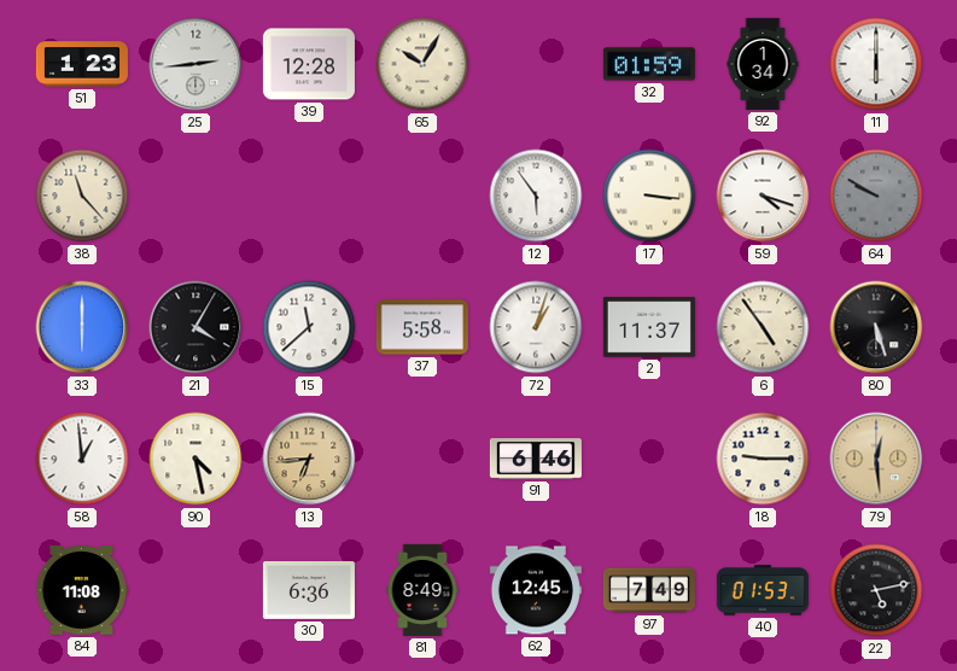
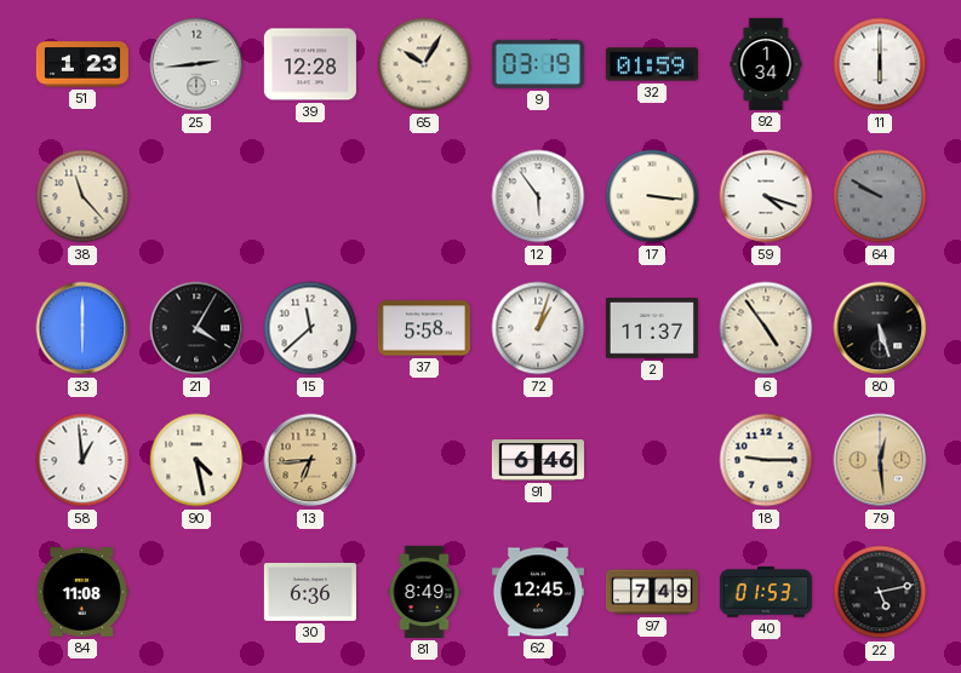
9: none -> 03:19 (538, 64)
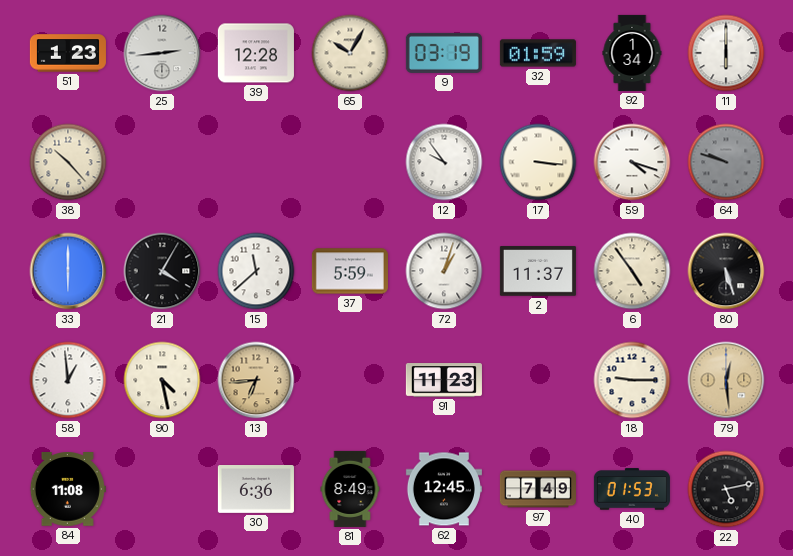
38: 11:23 -> 10:23 (68, 162)
12: 5:54 -> 9:54 (444, 162)
64: 9:50 -> 9:48 (726, 162)
37: 5:58 -> 5:59 (350, 271)
91: 6:46 -> 11:23 (444, 380)
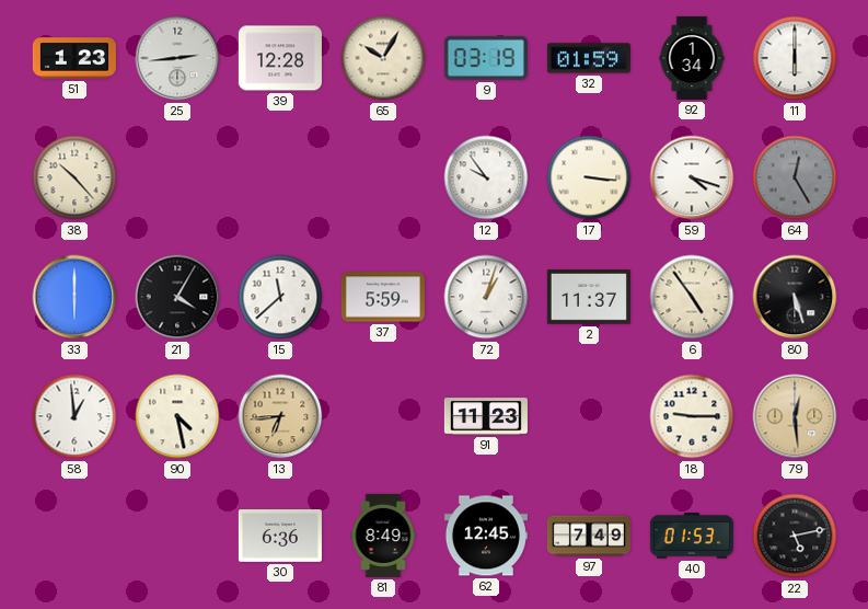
64: 9:48 -> 12:25 (795, 177)
84: 11:08 -> none (68, 489)
